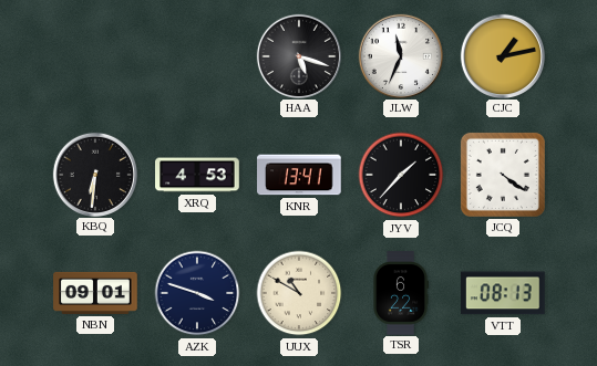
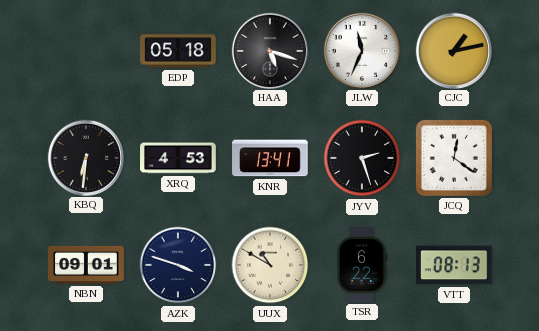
EDP: none -> 05:18 (178, 51)
JYV: 1:37 -> 2:27 (362, 158)
JCQ: 4:21 -> 12:21 (454, 158)
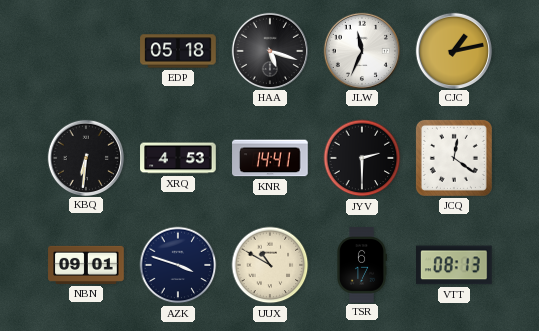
KNR: 13:41 -> 14:41 (270, 158)
JYV: 2:27 -> 2:30 (362, 158)
TSR: 6:22 -> 6:17 (362, 265)
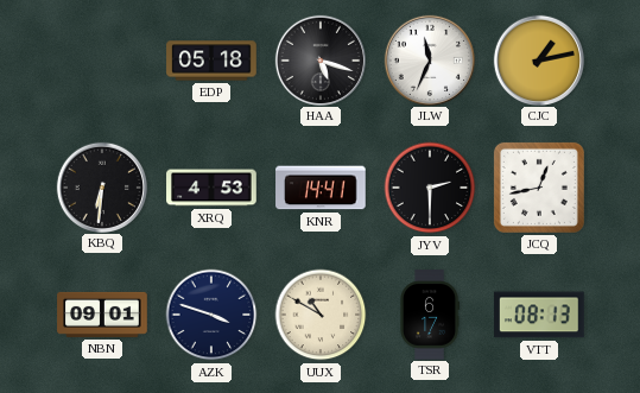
JCQ: 12:21 -> 12:43 (539, 188)
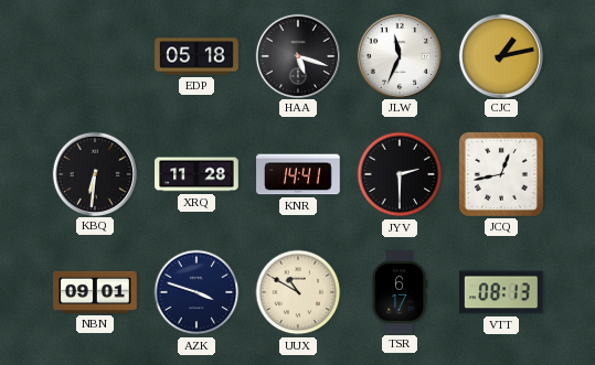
XRQ: 4:53 -> 11:28 (196, 174)
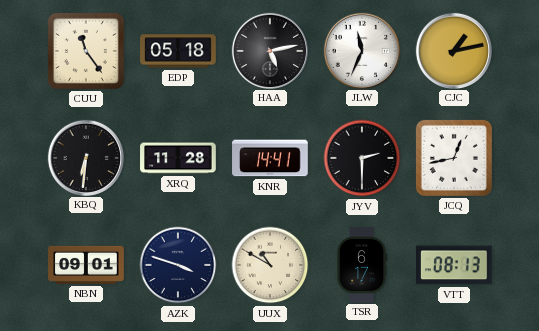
CUU: none -> 11:24 (86, 51)
HAA: 5:18 -> 5:13 (269, 50)
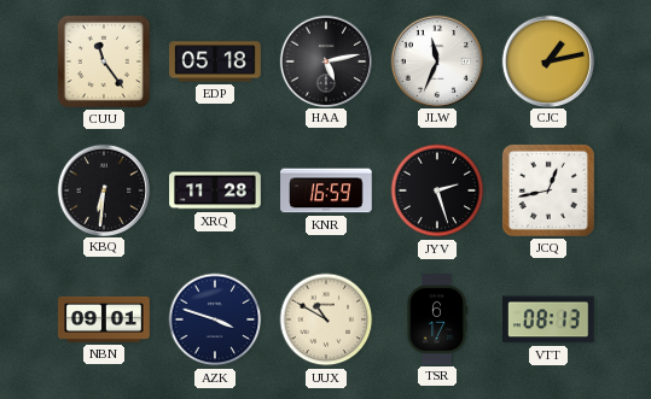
KNR: 14:41 -> 16:59 (326, 190)
JYV: 2:30 -> 2:27 (437, 190)
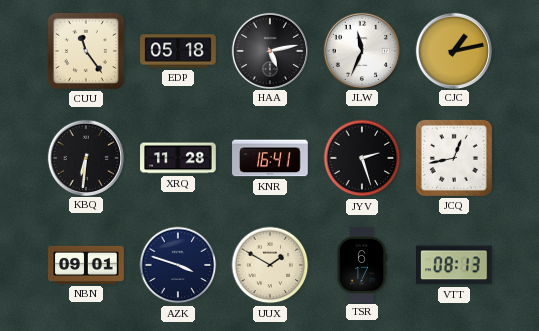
KNR: 16:59 -> 16:41 (270, 158)
UUX: 10:50 -> 1:50 (270, 265)
